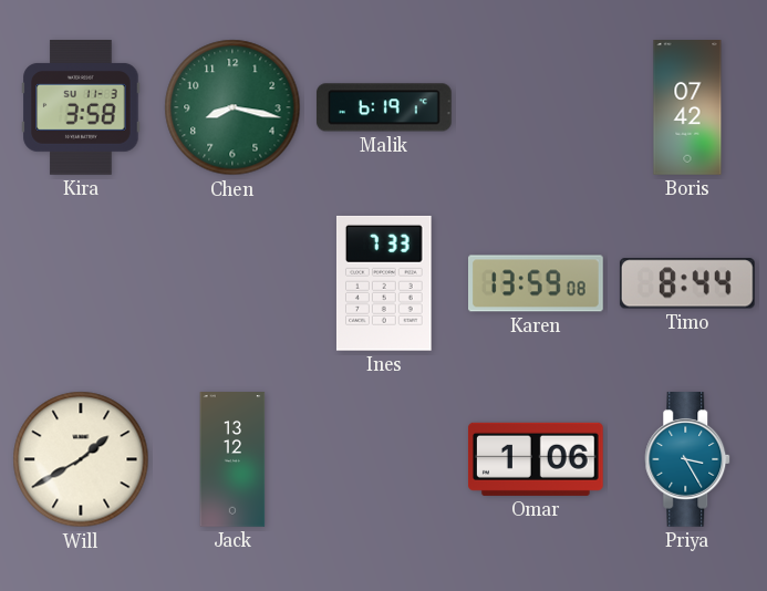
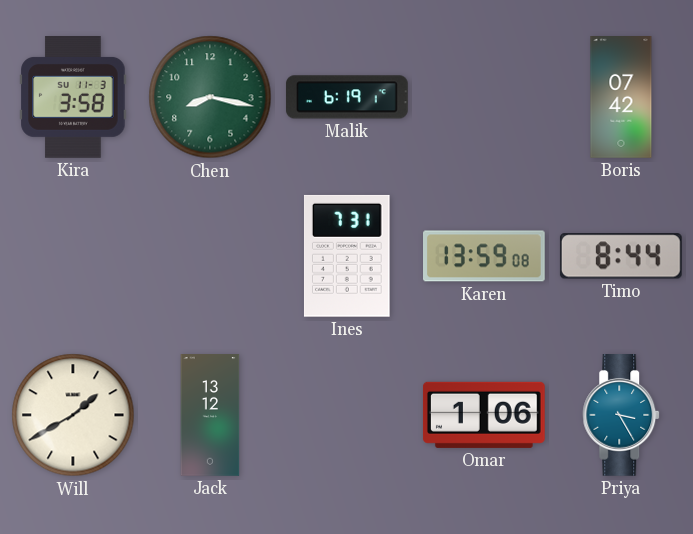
Ines: 7:33 -> 7:31 (347, 256)
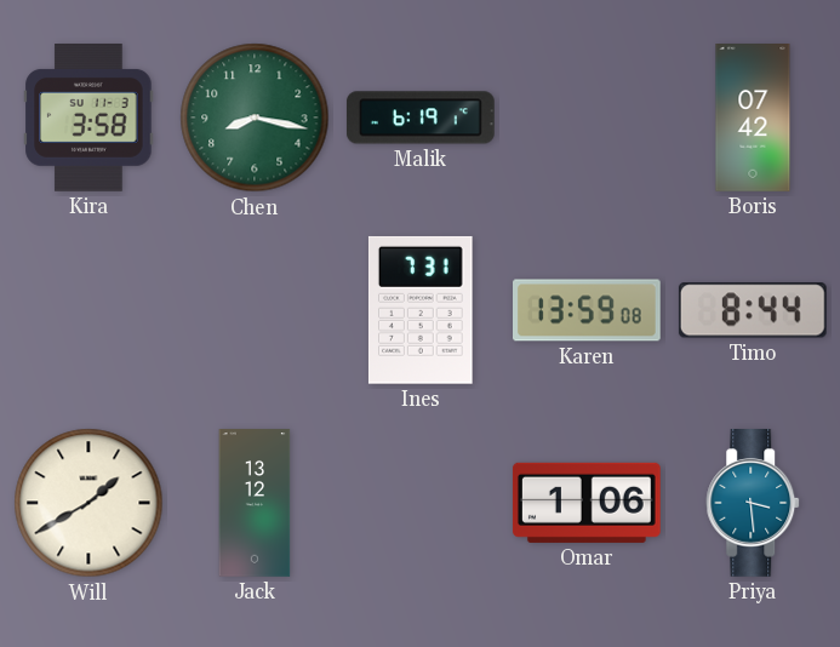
Priya: 3:25 -> 3:29 (754, 504)
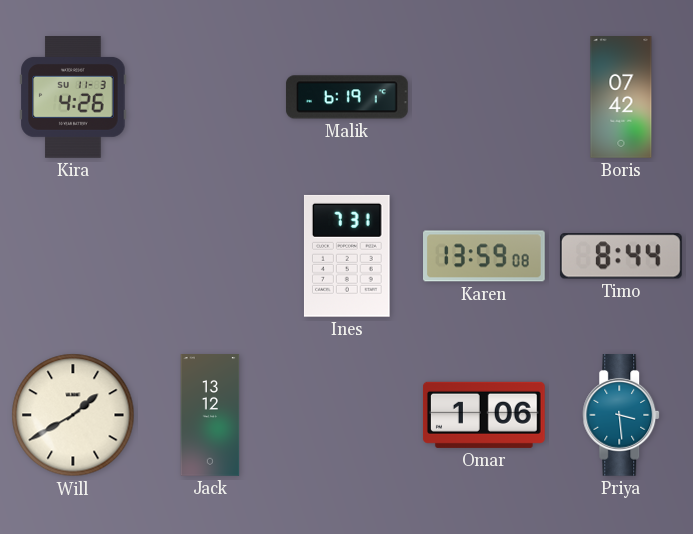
Kira: 3:58 -> 4:26 (73, 98)
Chen: 8:17 -> none (255, 118)
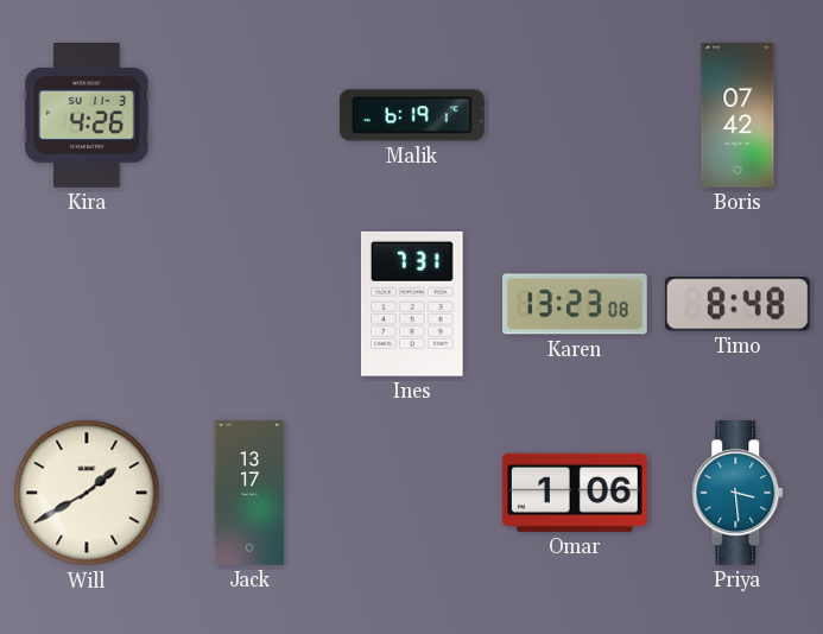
Karen: 13:59 -> 13:23 (576, 304)
Timo: 8:44 -> 8:48 (737, 304)
Jack: 13:12 -> 13:17 (249, 493)
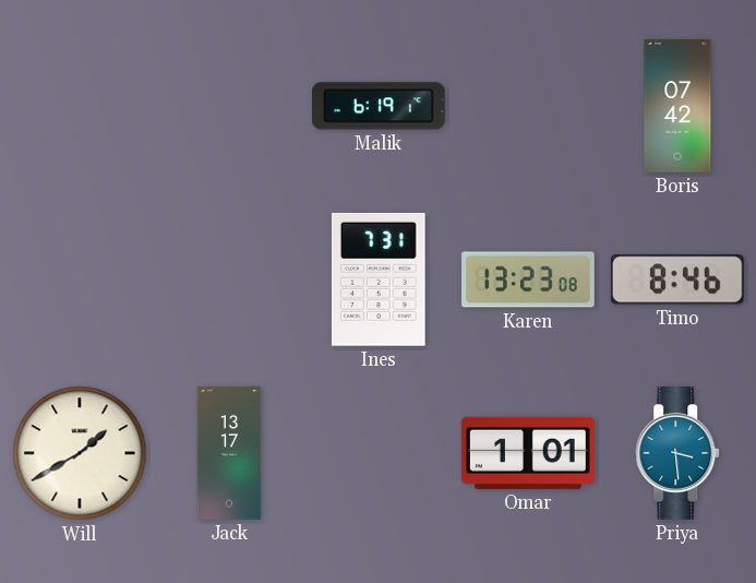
Kira: 4:26 -> none (87, 116)
Timo: 8:48 -> 8:46 (677, 279)
Omar: 1:06 -> 1:01 (528, 453)
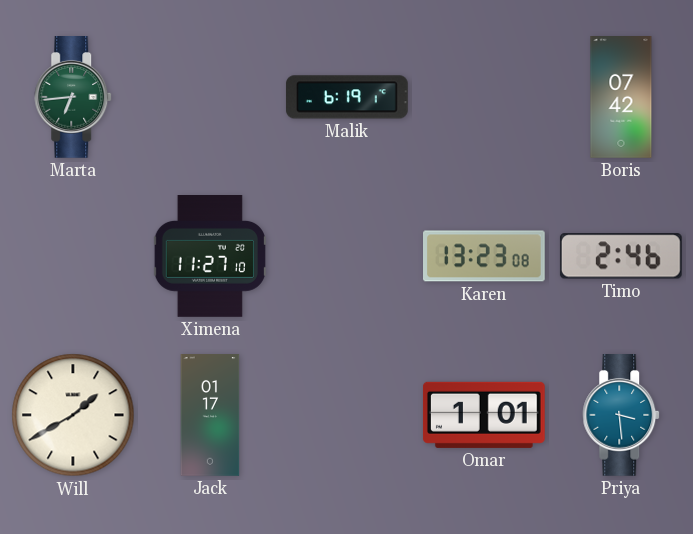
Marta: none -> 6:44 (74, 98)
Ximena: none -> 11:27 (210, 257)
Ines: 7:31 -> none (379, 279)
Timo: 8:46 -> 2:46 (621, 256)
Jack: 13:17 -> 01:17 (210, 415)
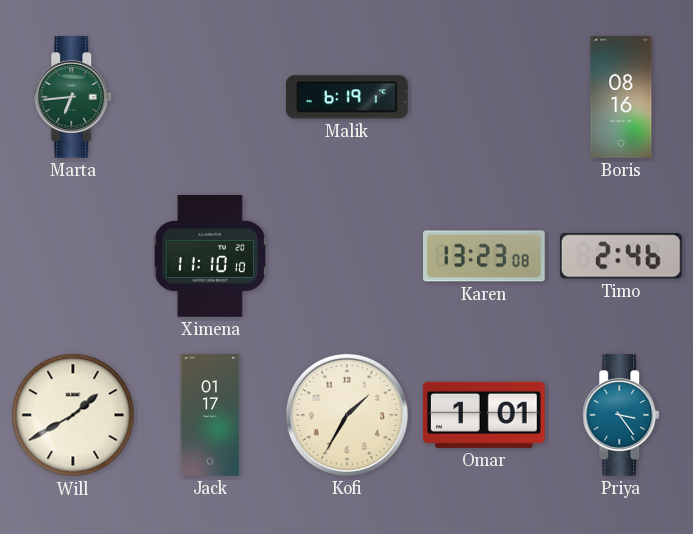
Boris: 07:42 -> 08:16 (621, 97)
Ximena: 11:27 -> 11:10 (210, 257)
Kofi: none -> 1:35 (347, 415)
Priya: 3:29 -> 3:24 (622, 416)
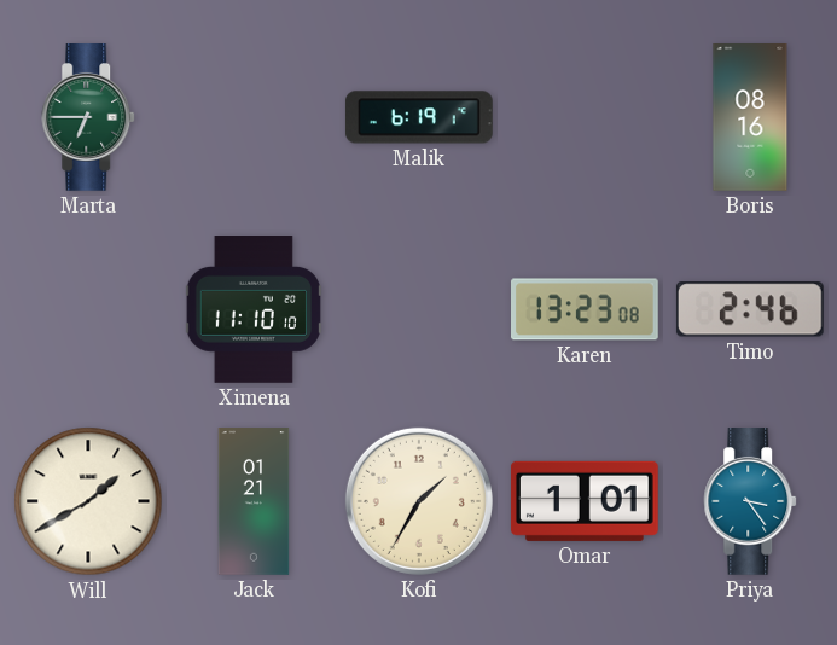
Marta: 6:44 -> 6:45 (89, 118)
Jack: 01:17 -> 01:21 (254, 501)
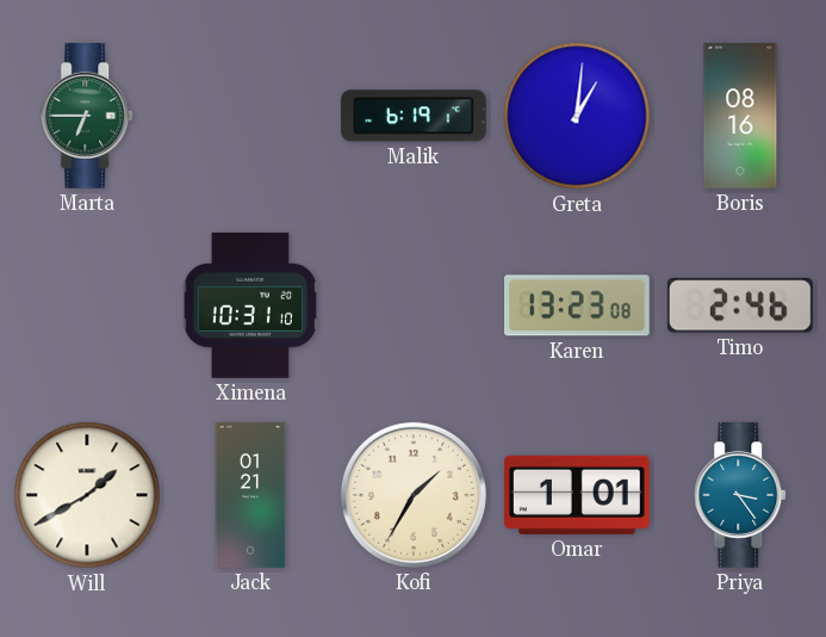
Greta: none -> 1:01 (577, 116)
Ximena: 11:10 -> 10:31 (250, 307)
